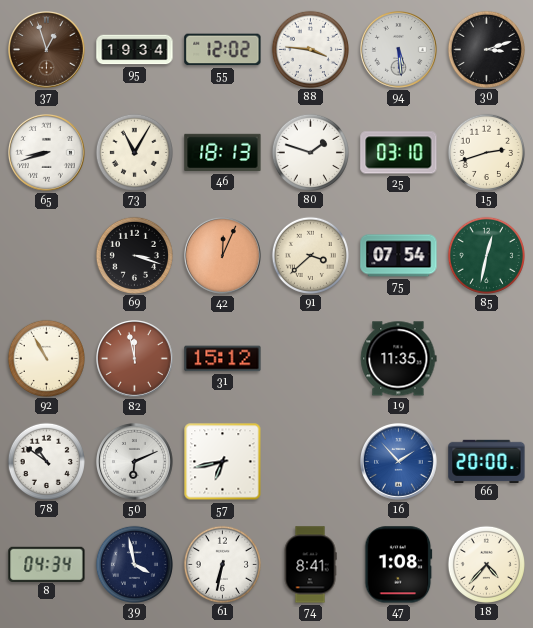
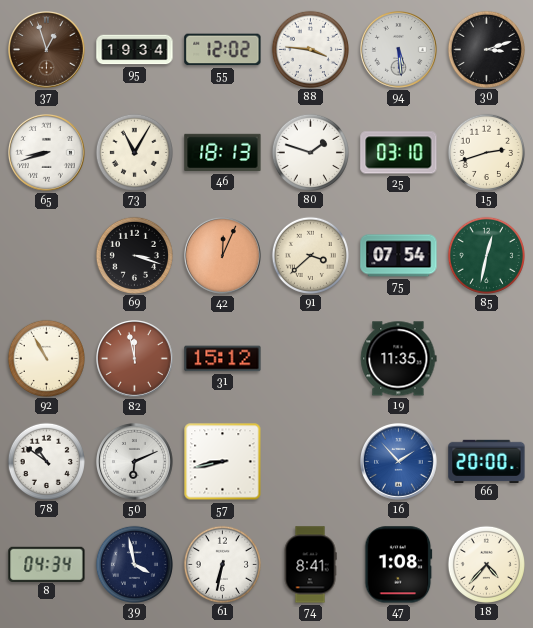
57: 6:43 -> 8:43 (223, 462)
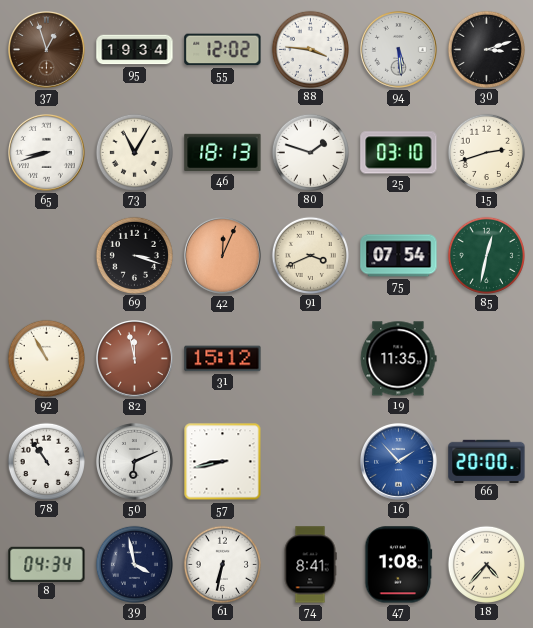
91: 3:38 -> 3:41 (310, 255)
78: 10:51 -> 10:54 (46, 461)
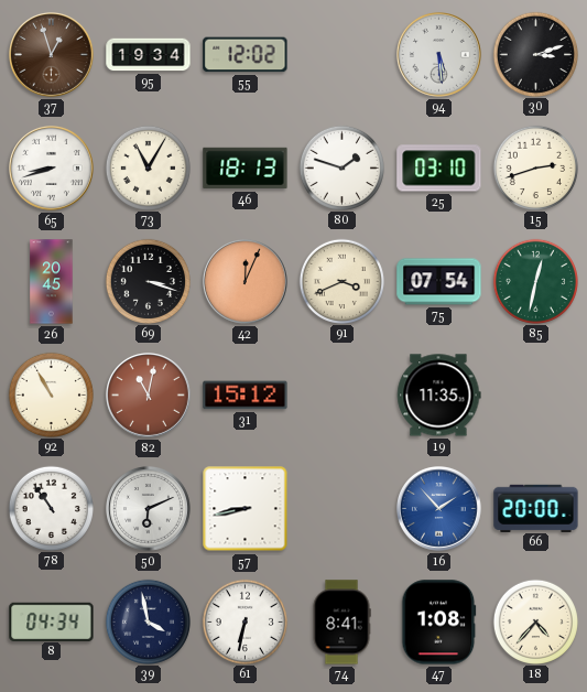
88: 3:46 -> none (310, 49)
26: none -> 20:45 (52, 282)
82: 11:58 -> 11:02 (149, 396)
